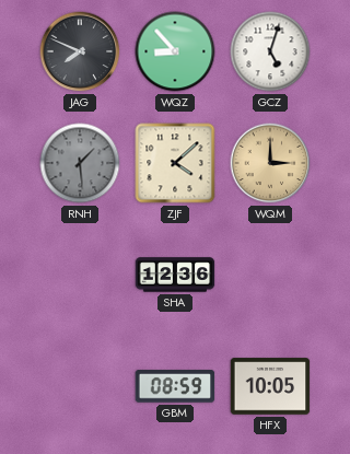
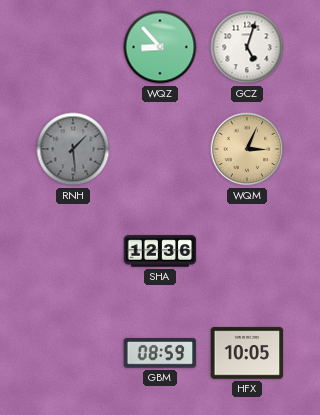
JAG: 7:49 -> none (80, 51)
ZJF: 4:08 -> none (175, 163)
WQM: 3:00 -> 3:04 (247, 149)
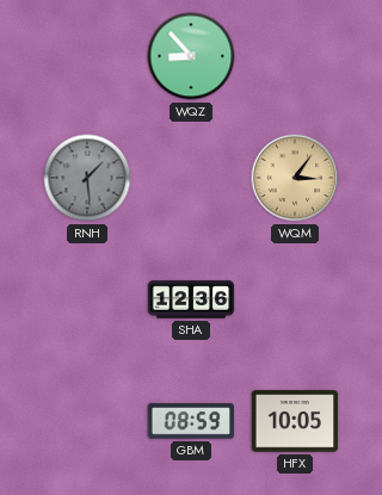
GCZ: 5:03 -> none (247, 47)
WQM: 3:04 -> 3:06 (295, 178)
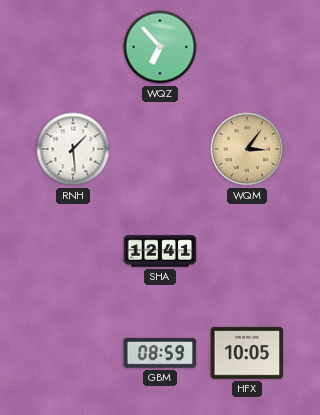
WQZ: 8:53 -> 6:53 (160, 47)
RNH dial: grey -> white (73, 149)
SHA: 12:36 -> 12:41 (160, 251)
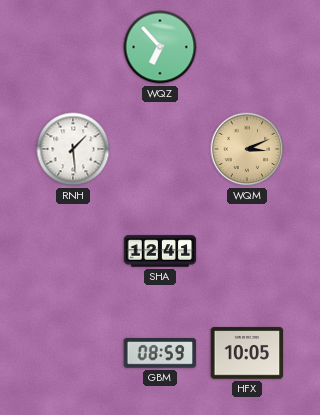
WQM: 3:06 -> 3:11 (247, 149)
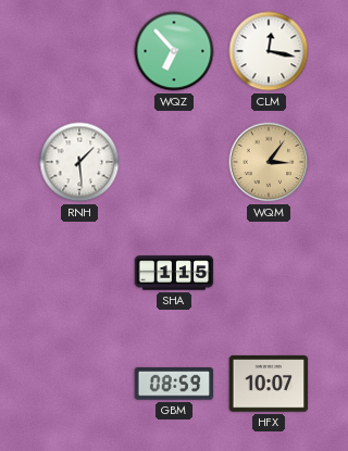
CLM: none -> 12:17 (269, 51)
WQM: 3:11 -> 3:06 (269, 162)
SHA: 12:41 -> 1:15 (174, 273)
HFX: 10:05 -> 10:07 (269, 384)
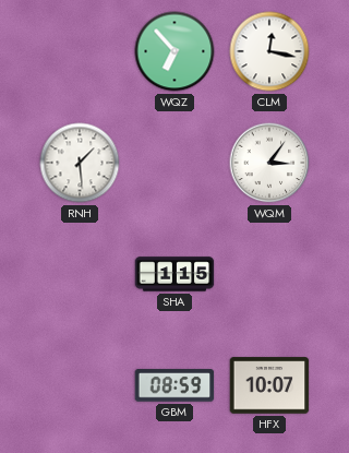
WQM dial: champagne -> white (269, 163)
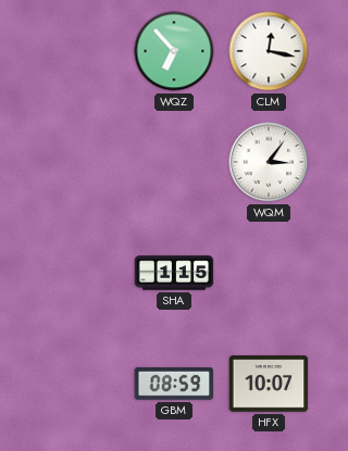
RNH: 1:29 -> none (80, 163)
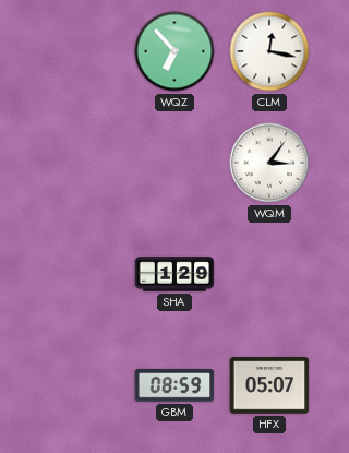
SHA: 1:15 -> 1:29 (174, 274)
HFX: 10:07 -> 05:07 (269, 385)
